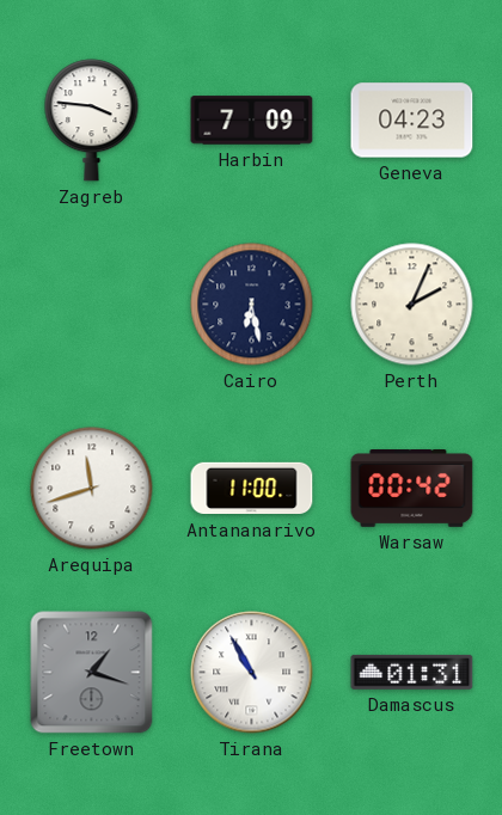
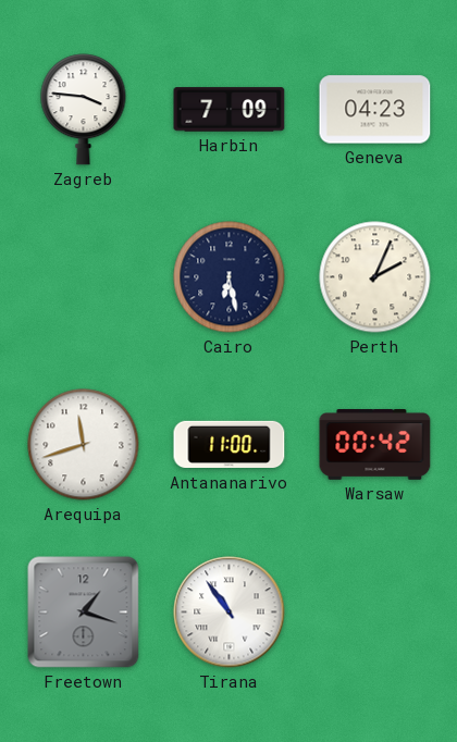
Tirana: 10:55 -> 10:54 (230, 613)
Damascus: 01:31 -> none (412, 672)
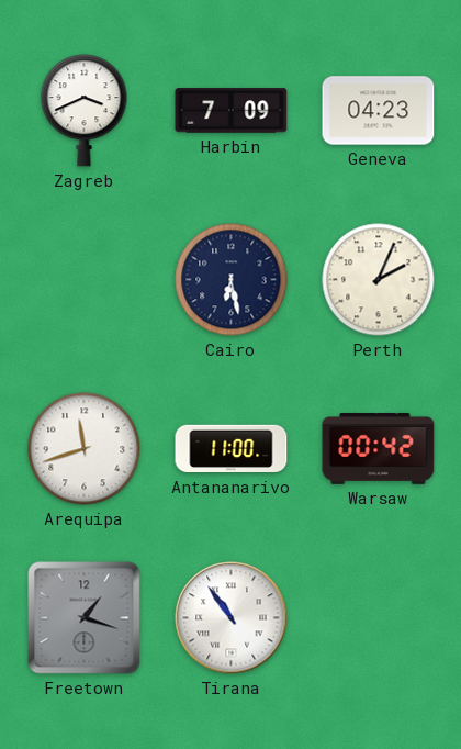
Zagreb: 3:46 -> 3:41 (85, 111)
